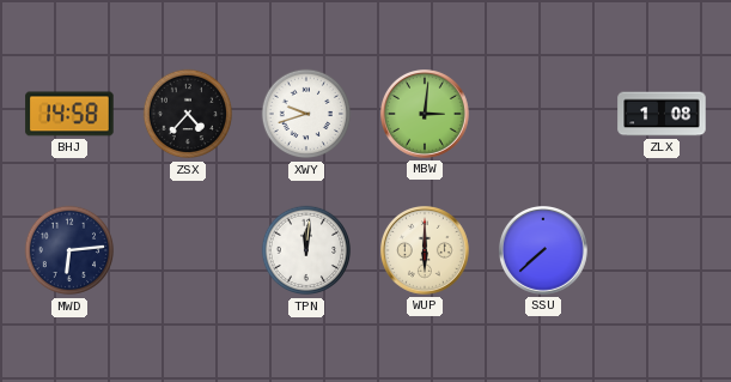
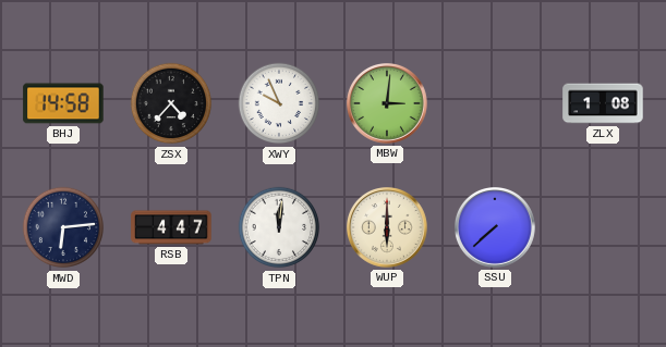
XWY: 9:42 -> 9:56 (279, 103)
RSB: none -> 4:47 (171, 227)
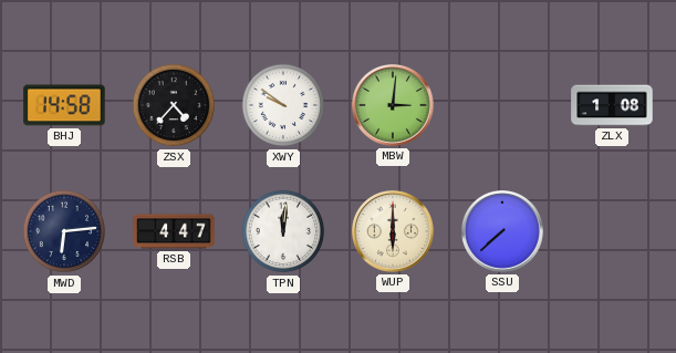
XWY: 9:56 -> 9:51 (283, 105)
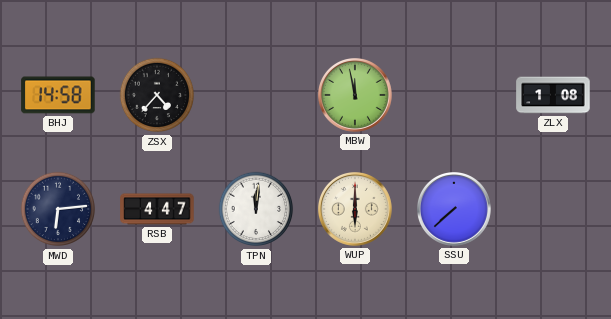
XWY: 9:51 -> none (283, 105)
MBW: 3:01 -> 11:58 (356, 96)
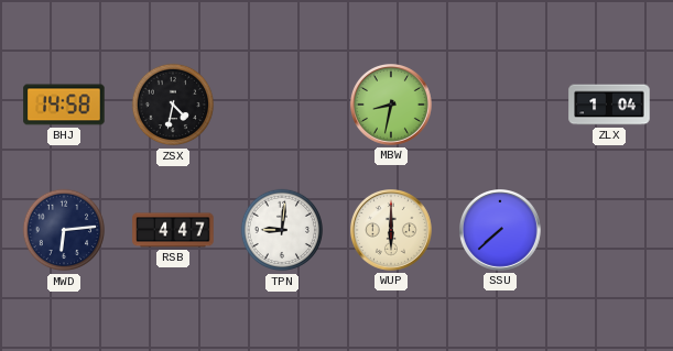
ZSX: 4:37 -> 4:32 (173, 105)
MBW: 11:58 -> 8:32 (392, 106)
ZLX: 1:08 -> 1:04 (609, 105)
TPN: 12:01 -> 9:01 (282, 230)
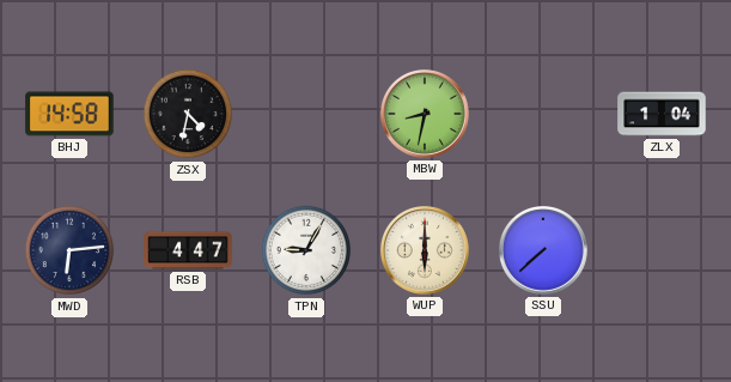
TPN: 9:01 -> 9:05 (306, 250)
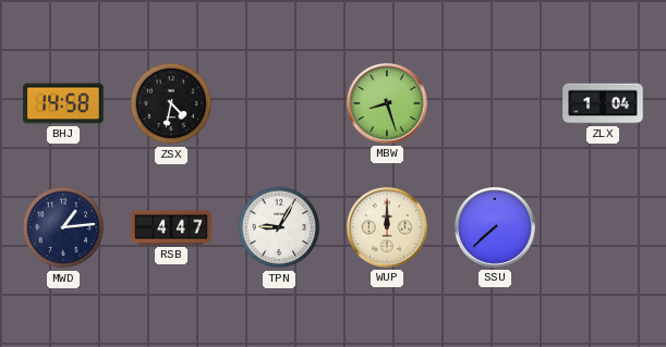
MBW: 8:32 -> 8:27 (388, 104)
MWD: 6:14 -> 1:14 (63, 227)
WUP: 6:00 -> 12:00 (388, 228)
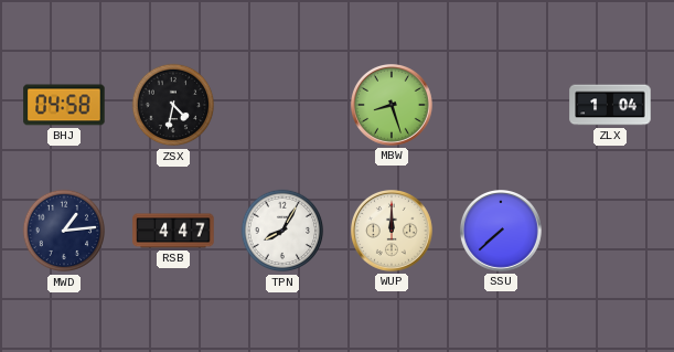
BHJ: 14:58 -> 04:58 (64, 105)
TPN: 9:05 -> 8:05 (282, 231)
